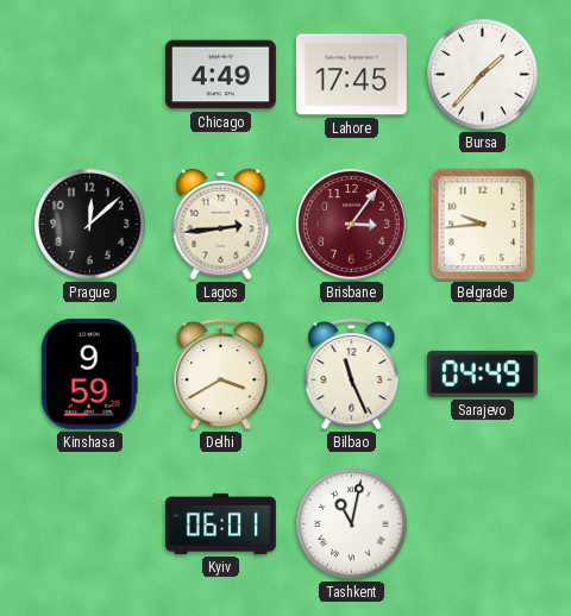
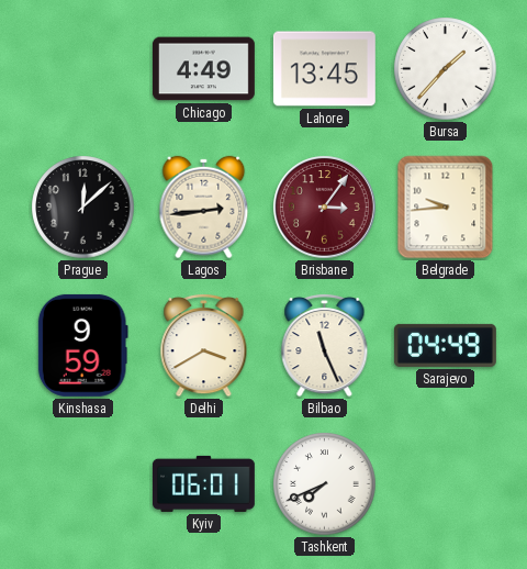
Lahore: 17:45 -> 13:45 (324, 69)
Tashkent: 11:02 -> 7:41 (325, 484)
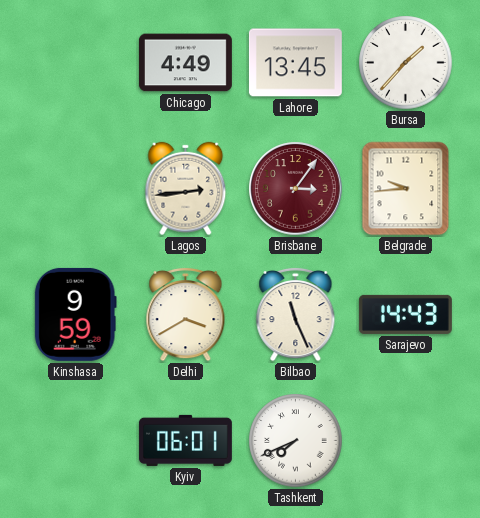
Prague: 12:08 -> none (83, 208)
Sarajevo: 04:49 -> 14:43 (405, 314)
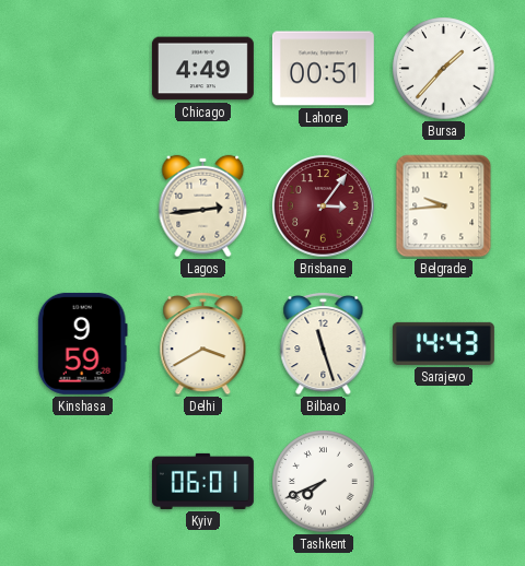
Lahore: 13:45 -> 00:51 (323, 69)
Bilbao: 11:26 -> 11:27 (324, 343)
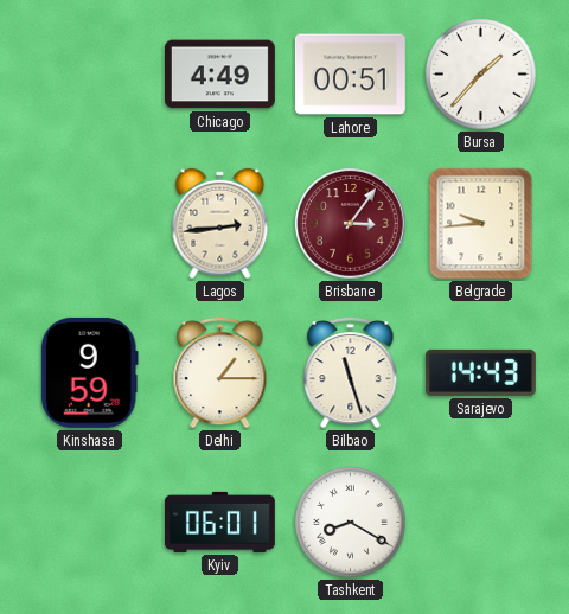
Delhi: 3:40 -> 1:15 (220, 372)
Tashkent: 7:41 -> 8:20 (351, 523)
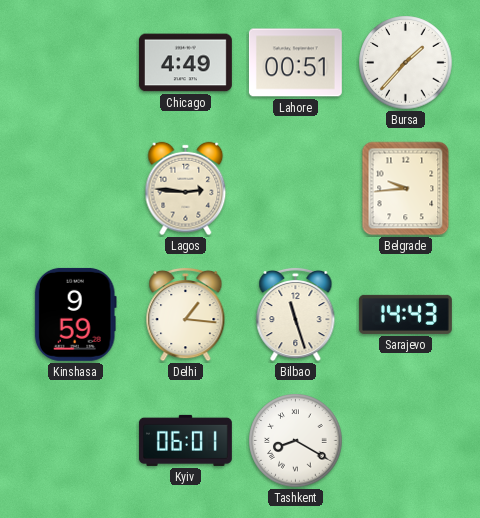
Lagos: 2:44 -> 2:46 (186, 189)
Brisbane: 3:06 -> none (351, 224)
Delhi: 1:15 -> 1:16 (186, 314)
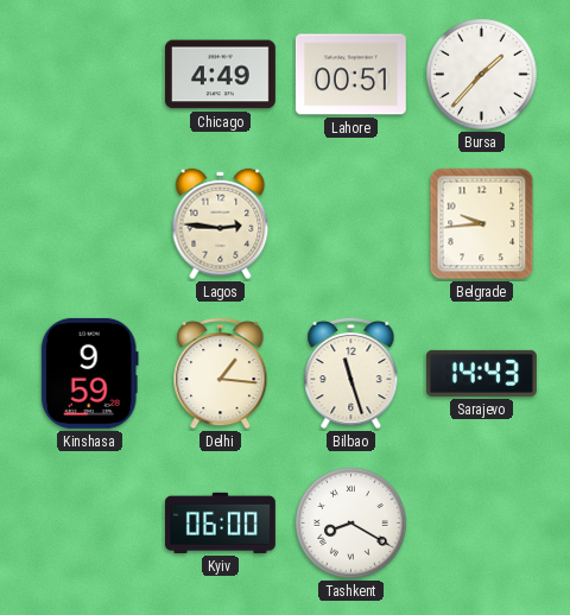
Kyiv: 06:01 -> 06:00 (220, 522)
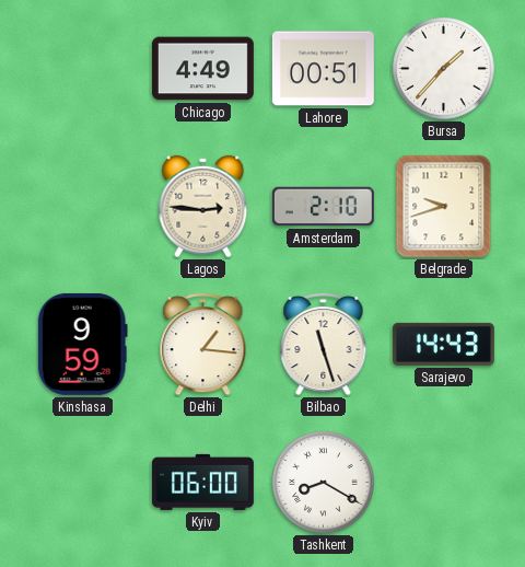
Amsterdam: none -> 2:10 (323, 207)
Belgrade: 9:44 -> 9:42 (444, 207)
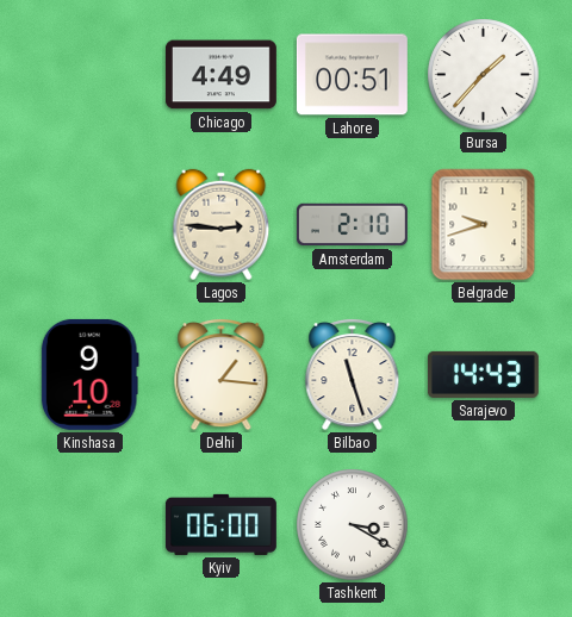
Kinshasa: 9:59 -> 9:10 (89, 374)
Tashkent: 8:20 -> 3:20 (353, 525)
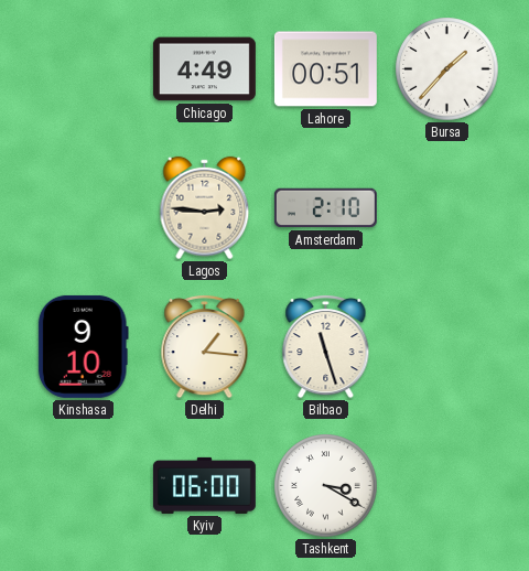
Belgrade: 9:42 -> none (484, 225)
Sarajevo: 14:43 -> none (483, 374)
